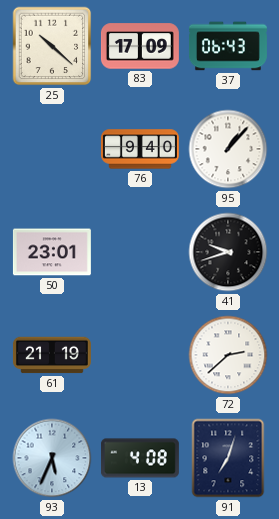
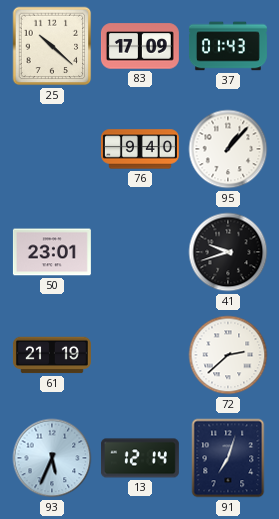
37: 06:43 -> 01:43 (228, 46)
13: 4:08 -> 12:14 (140, 458)
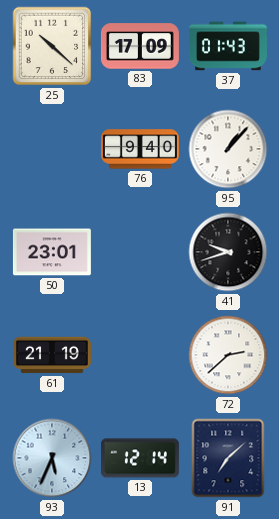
91: 7:03 -> 7:08 (228, 458)
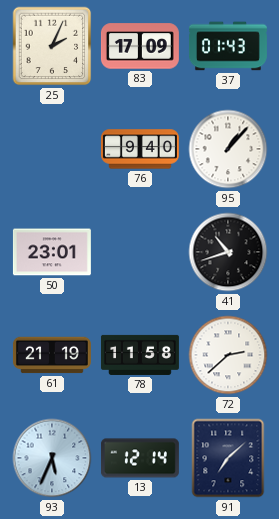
25: 10:22 -> 2:04 (52, 46)
41: 9:42 -> 10:42 (228, 252)
78: none -> 11:58 (140, 355)
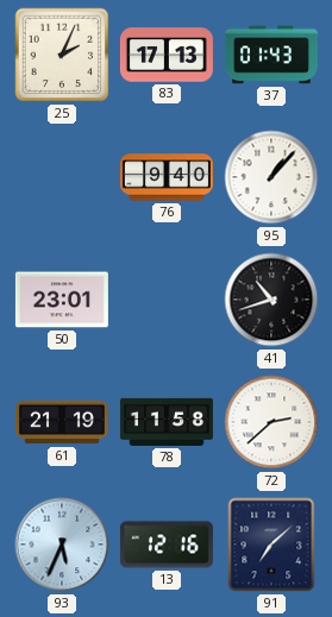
83: 17:09 -> 17:13 (167, 55)
13: 12:14 -> 12:16 (167, 544)
